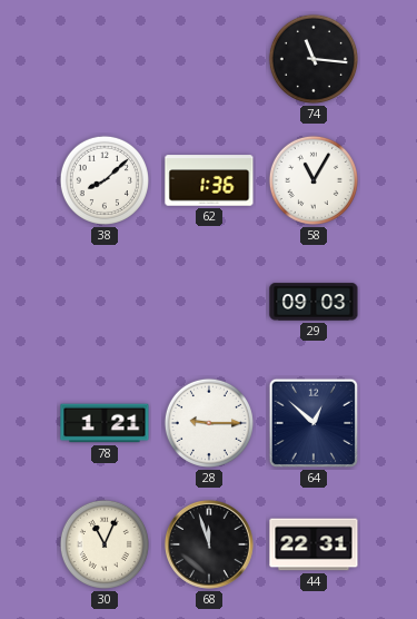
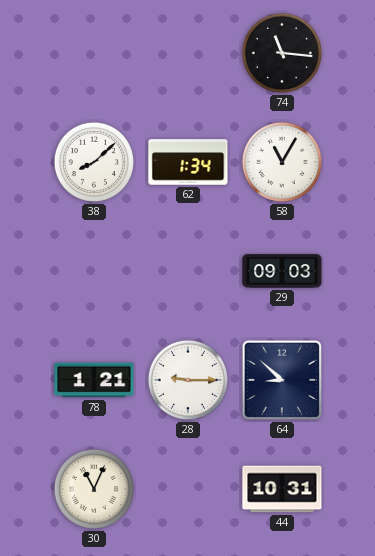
62: 1:36 -> 1:34 (188, 162)
64: 12:52 -> 8:52 (282, 380)
68: 11:57 -> none (209, 544)
44: 22:31 -> 10:31 (282, 489)
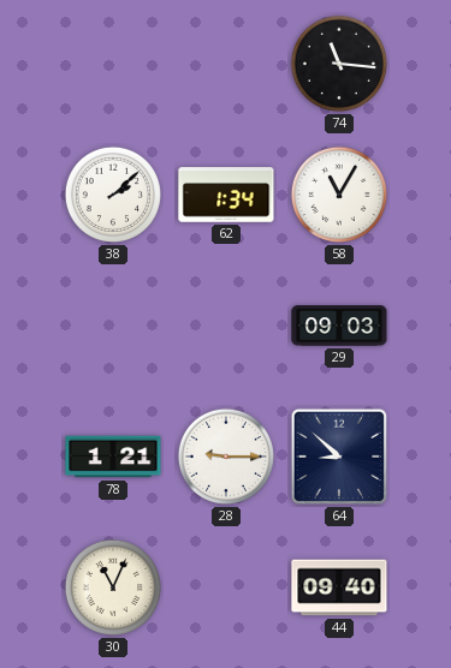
38: 8:08 -> 2:08 (113, 195)
44: 10:31 -> 09:40 (339, 588)
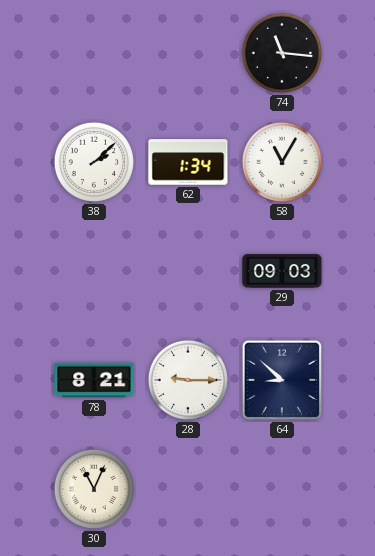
78: 1:21 -> 8:21 (94, 380)
44: 09:40 -> none (339, 588)
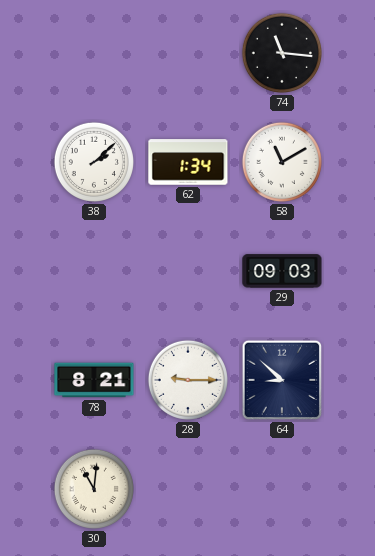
58: 11:05 -> 11:10 (282, 162)
30: 11:04 -> 11:01 (94, 489)
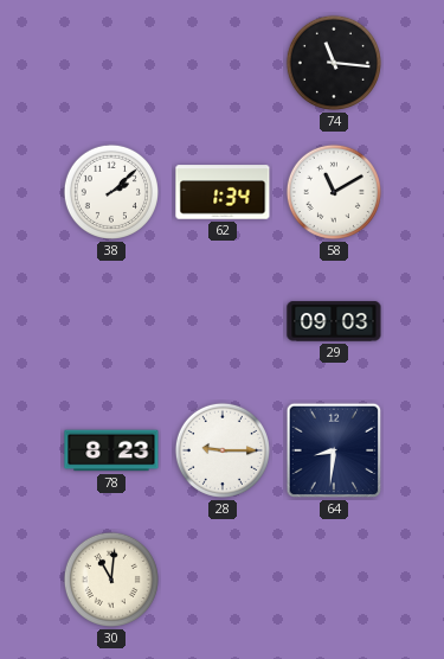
78: 8:21 -> 8:23 (111, 450)
64: 8:52 -> 8:31 (334, 450)
